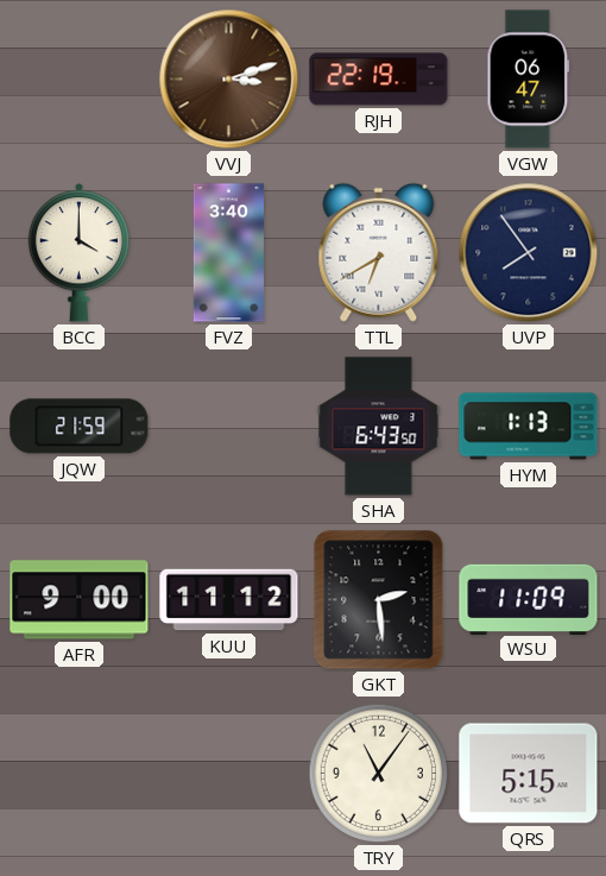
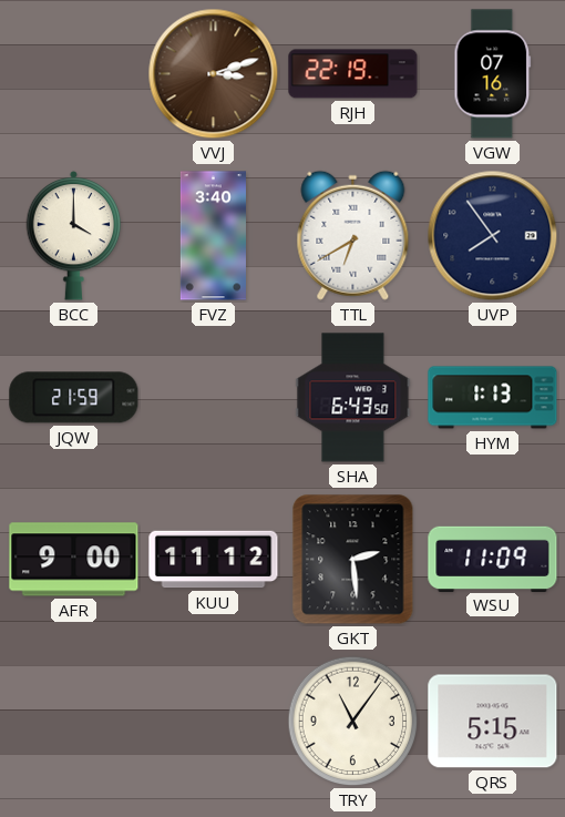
VGW: 06:47 -> 07:16 (493, 74)
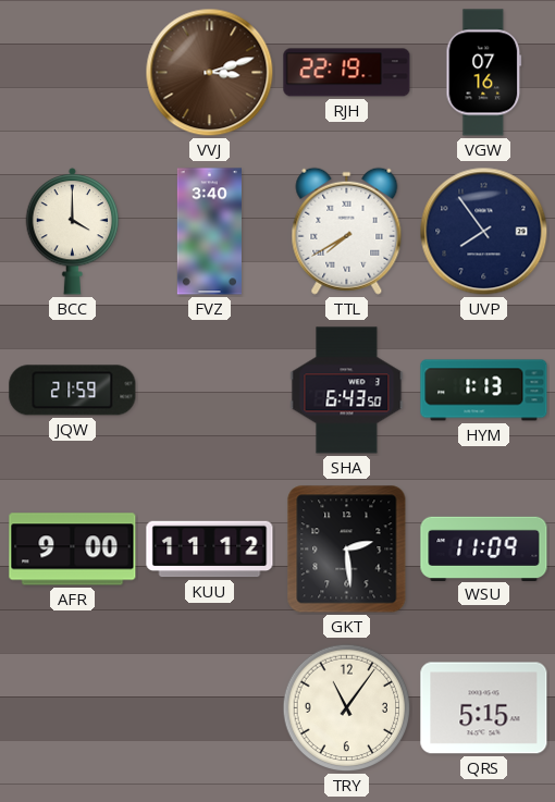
TTL: 6:40 -> 7:40 (347, 231)
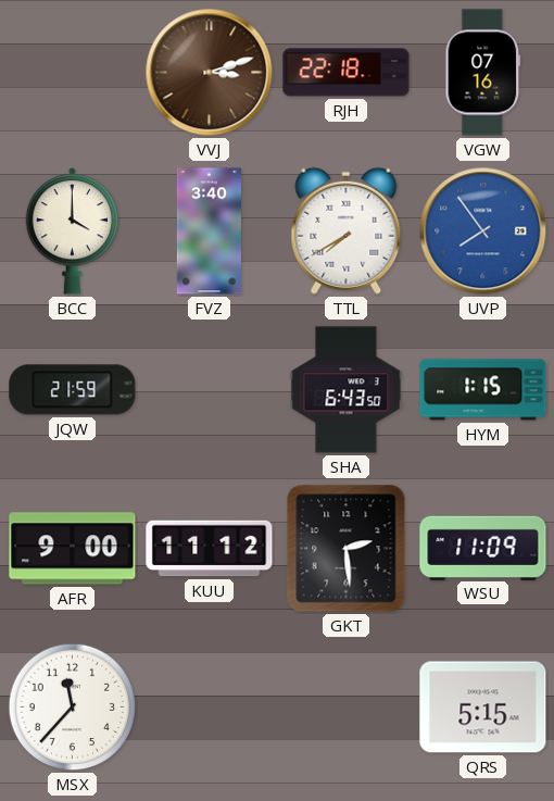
RJH: 22:19 -> 22:18 (347, 73)
UVP dial: navy -> blue (483, 231)
HYM: 1:13 -> 1:15 (483, 390)
MSX: none -> 11:37 (73, 708)
TRY: 11:06 -> none (347, 708)
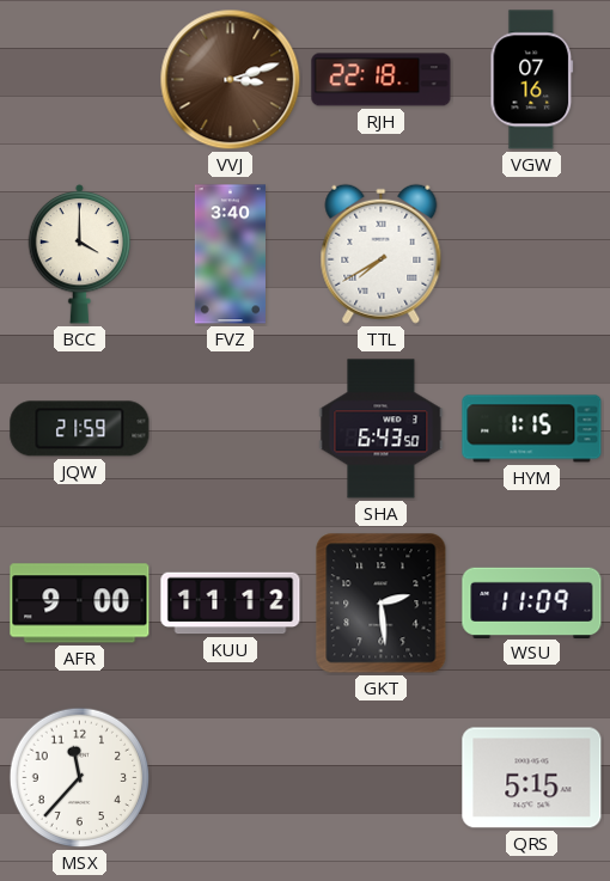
UVP: 7:54 -> none (483, 231)
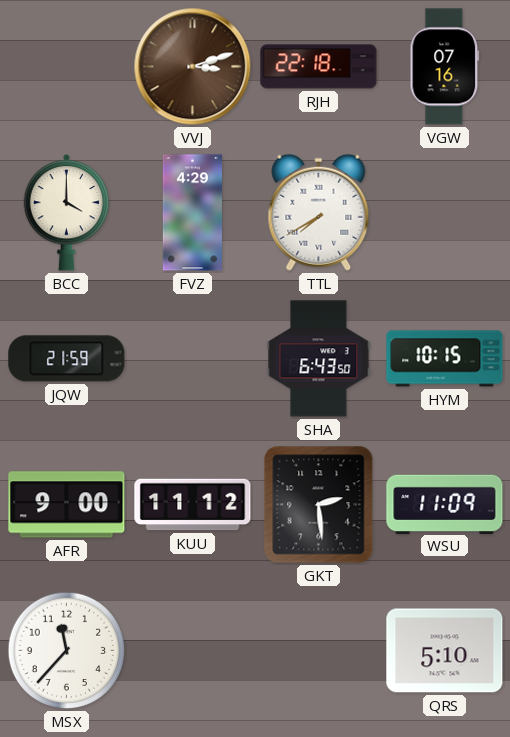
FVZ: 3:40 -> 4:29 (192, 213)
HYM: 1:15 -> 10:15 (445, 359)
QRS: 5:15 -> 5:10 (445, 651)
